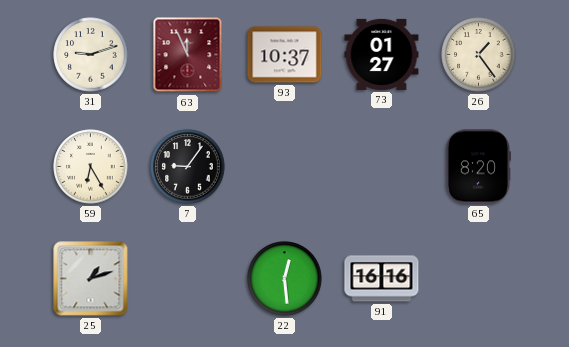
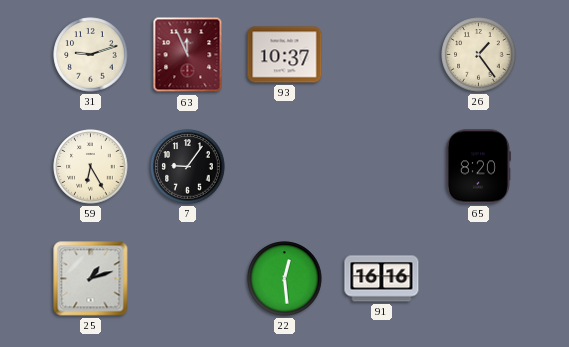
73: 01:27 -> none (382, 54)
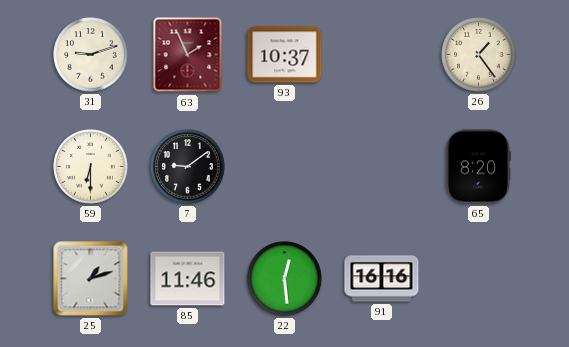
63: 11:56 -> 1:56 (188, 55)
59: 6:25 -> 6:30 (91, 167)
7: 9:06 -> 9:09 (188, 167)
85: none -> 11:46 (188, 279)
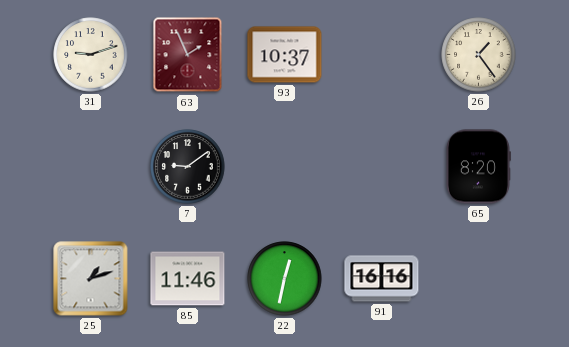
59: 6:30 -> none (91, 167)
22: 12:29 -> 12:32 (285, 279)
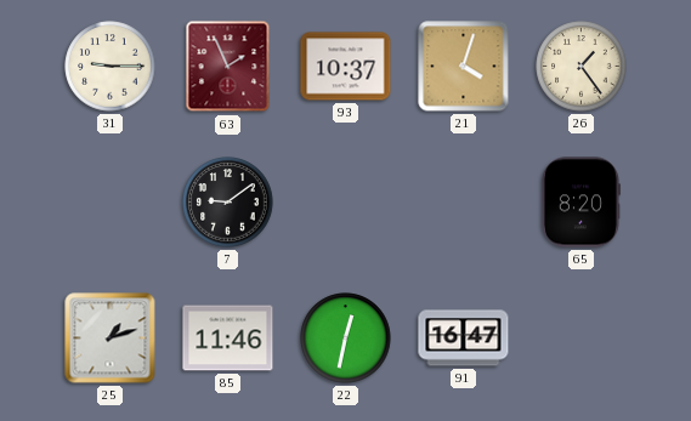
31: 9:12 -> 9:15 (111, 67)
21: none -> 4:03 (464, 67)
91: 16:16 -> 16:47 (464, 338)
